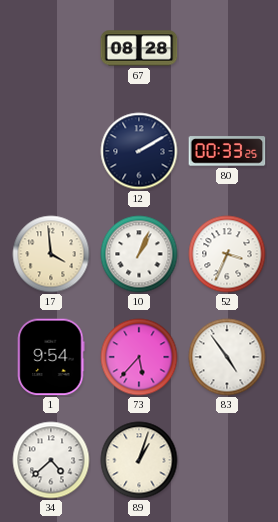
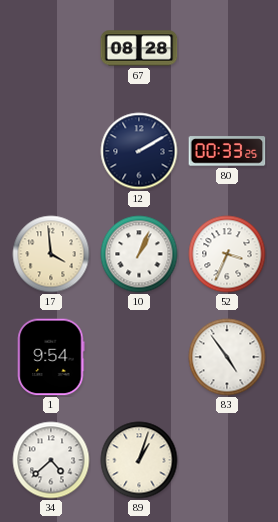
73: 5:37 -> none (139, 357)
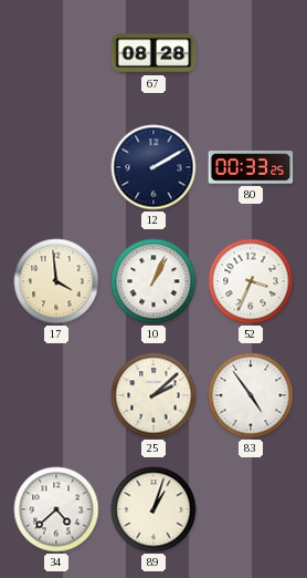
1: 9:54 -> none (51, 357)
25: none -> 2:08 (153, 395)
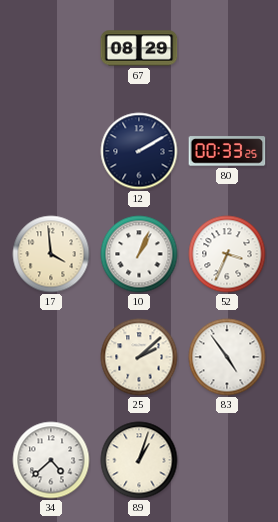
67: 08:28 -> 08:29 (139, 48)
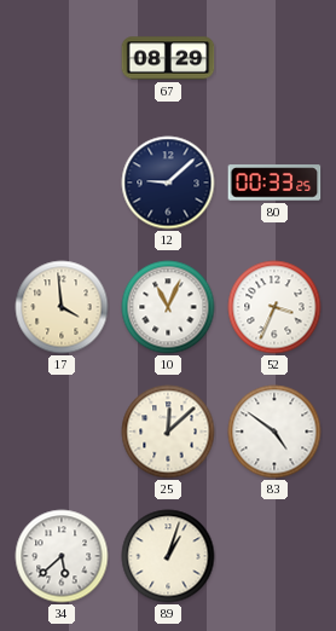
12: 2:10 -> 9:08 (168, 183)
10: 1:04 -> 11:04 (168, 307)
25: 2:08 -> 12:08 (168, 432)
83: 4:54 -> 4:51 (274, 432)
34: 4:38 -> 5:38 (62, 556)
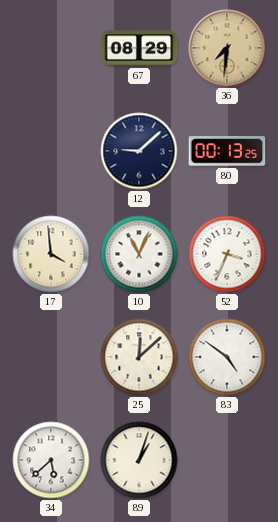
36: none -> 7:31 (227, 48)
80: 00:33 -> 00:13 (227, 151)
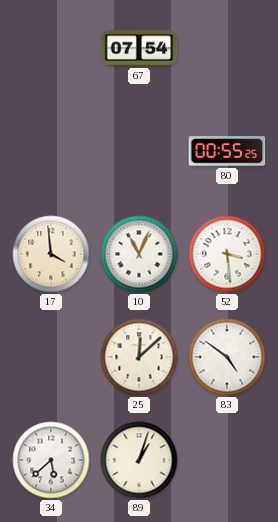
67: 08:29 -> 07:54 (139, 48)
36: 7:31 -> none (227, 48)
12: 9:08 -> none (139, 151)
80: 00:13 -> 00:55 (227, 151)
52: 3:34 -> 3:29 (227, 254)
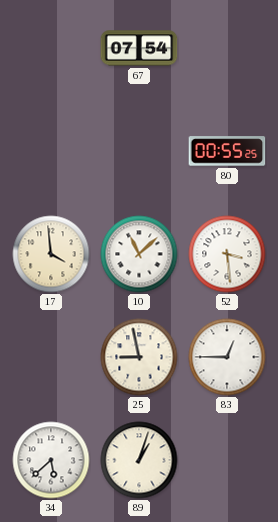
10: 11:04 -> 11:08 (139, 254)
25: 12:08 -> 8:58 (139, 357)
83: 4:51 -> 12:45 (227, 357)
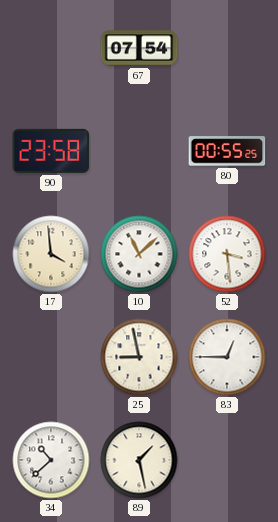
90: none -> 23:58 (51, 151)
34: 5:38 -> 10:38 (51, 460)
89: 1:03 -> 1:28 (139, 460)
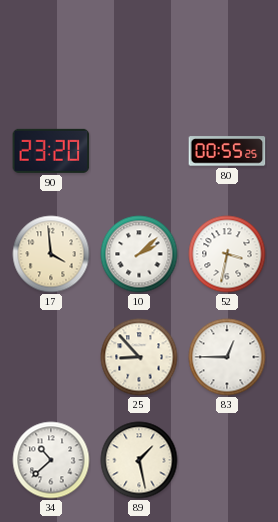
67: 07:54 -> none (139, 48)
90: 23:58 -> 23:20 (51, 151)
10: 11:08 -> 2:08 (139, 254)
52: 3:29 -> 3:32 (227, 254)
25: 8:58 -> 8:53 (139, 357)
